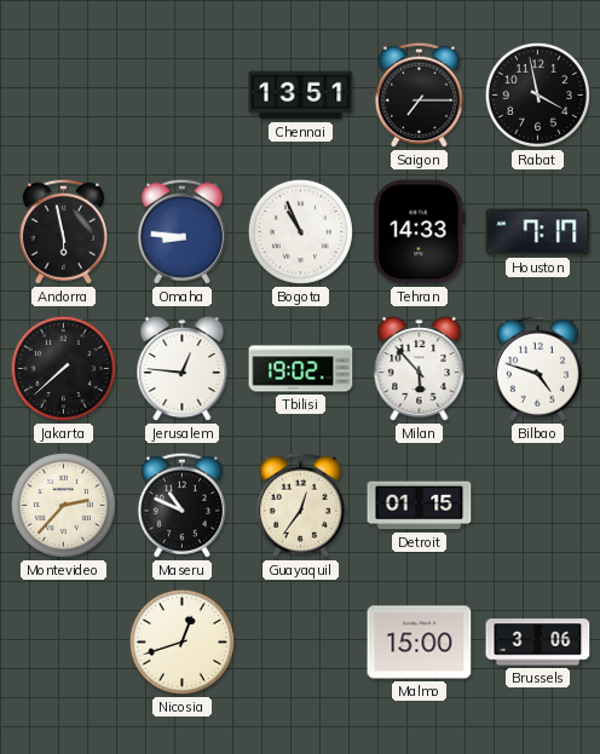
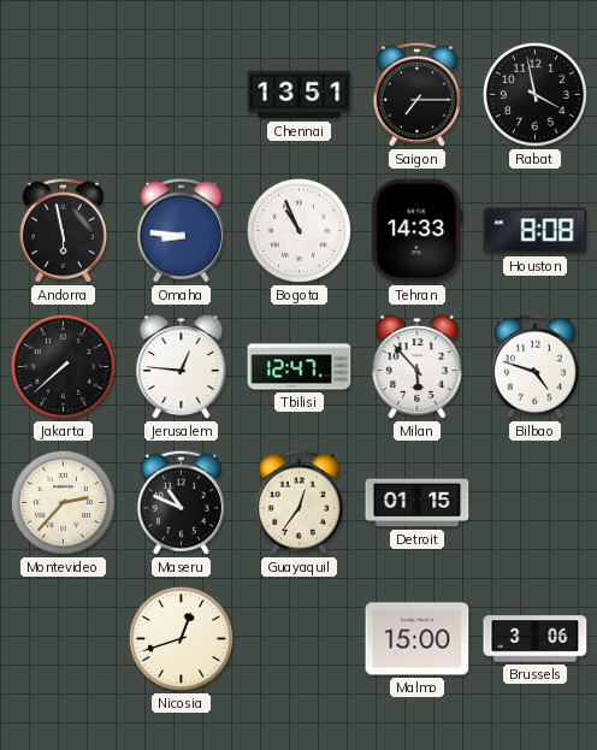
Houston: 7:17 -> 8:08 (536, 231)
Tbilisi: 19:02 -> 12:47 (300, 367)
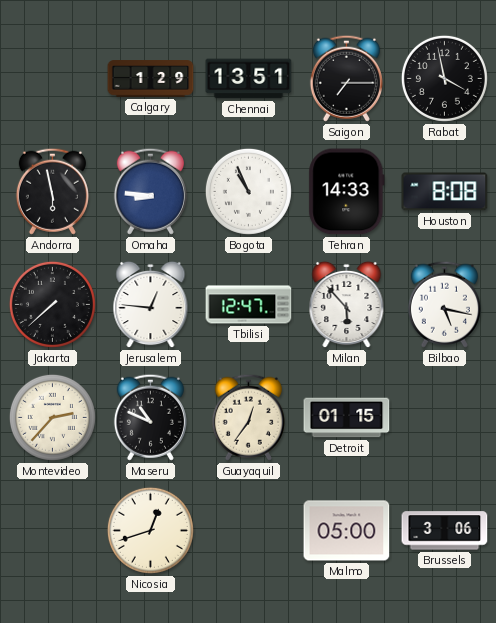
Calgary: none -> 1:29 (151, 79)
Bilbao: 4:48 -> 5:17 (444, 304)
Malmo: 15:00 -> 05:00 (347, 531)
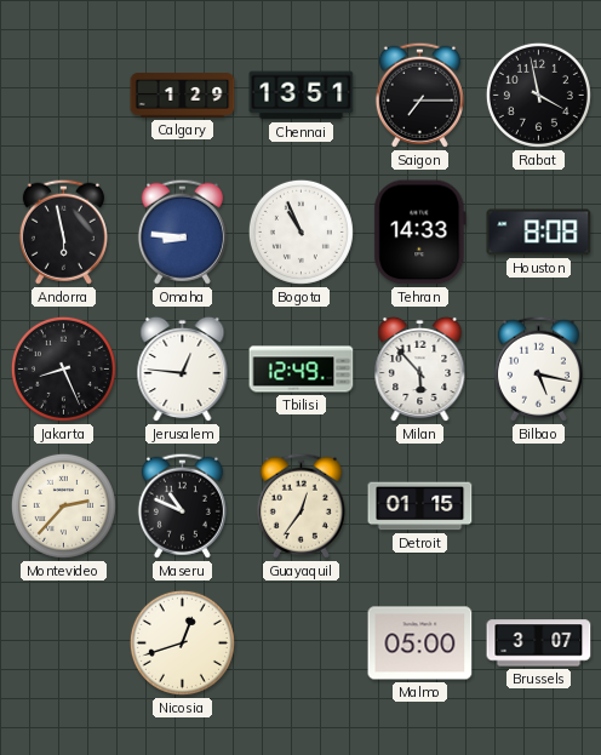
Jakarta: 7:38 -> 8:26 (63, 368)
Tbilisi: 12:47 -> 12:49 (302, 370)
Brussels: 3:06 -> 3:07 (539, 644)
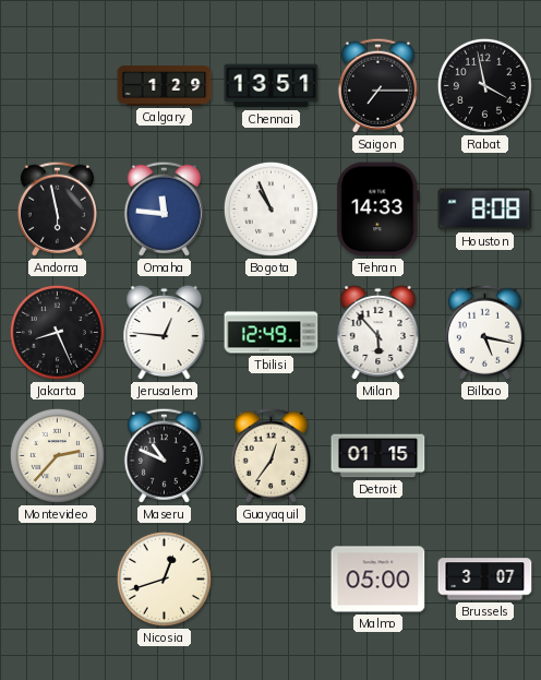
Omaha: 8:46 -> 11:46 (164, 208)
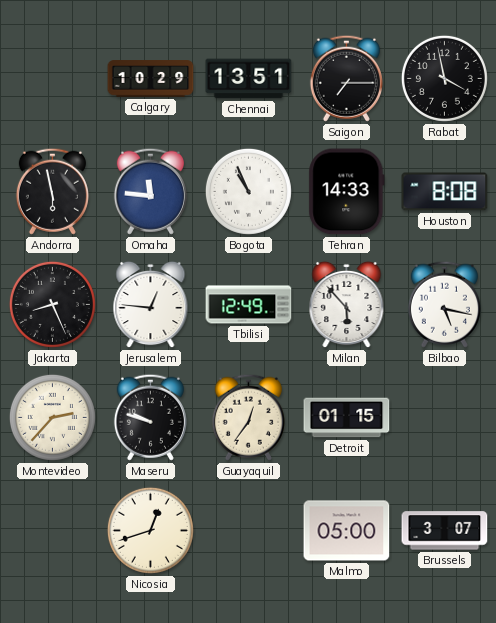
Calgary: 1:29 -> 10:29 (151, 79)
Maseru: 10:49 -> 9:48 (150, 417)
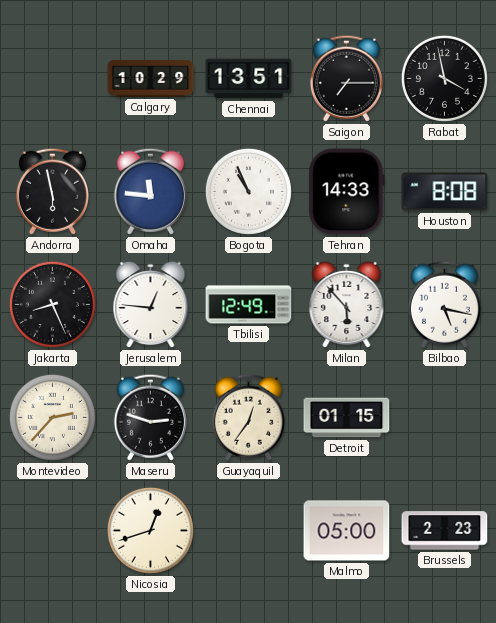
Maseru: 9:48 -> 2:48 (150, 417)
Brussels: 3:07 -> 2:23 (445, 531)
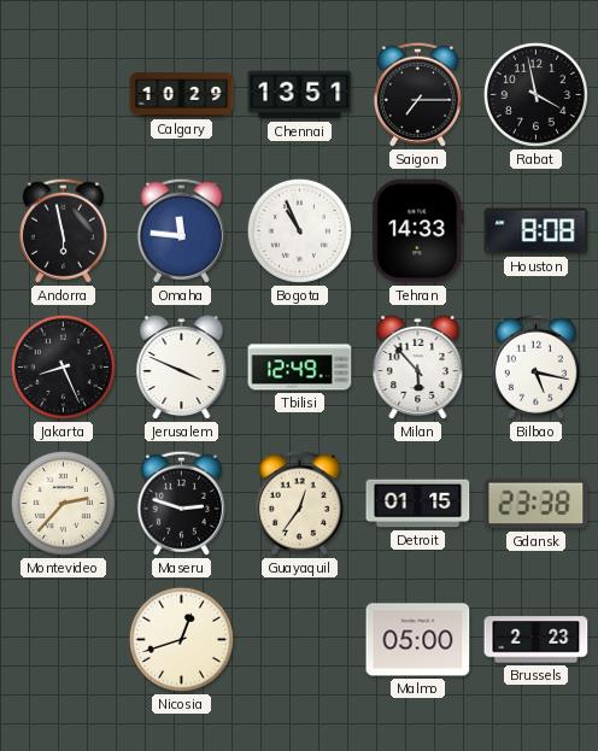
Jerusalem: 12:46 -> 3:49 (182, 368)
Gdansk: none -> 23:38 (537, 504)
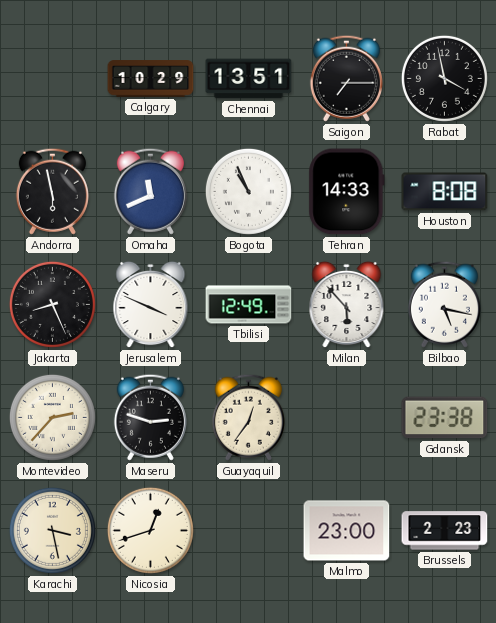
Omaha: 11:46 -> 11:41 (150, 191)
Detroit: 01:15 -> none (418, 504)
Karachi: none -> 3:28 (52, 530)
Malmo: 05:00 -> 23:00 (347, 531)
